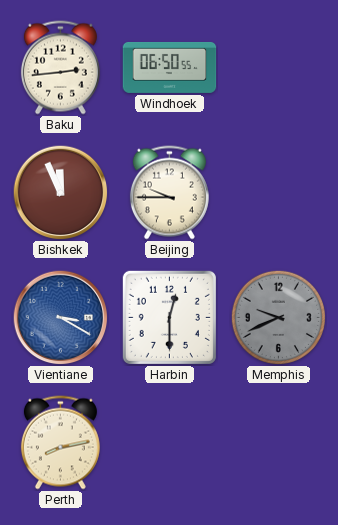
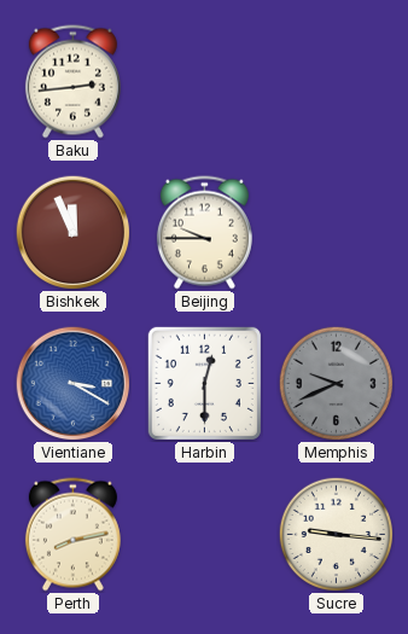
Windhoek: 06:50 -> none (170, 67)
Sucre: none -> 9:16 (336, 534)
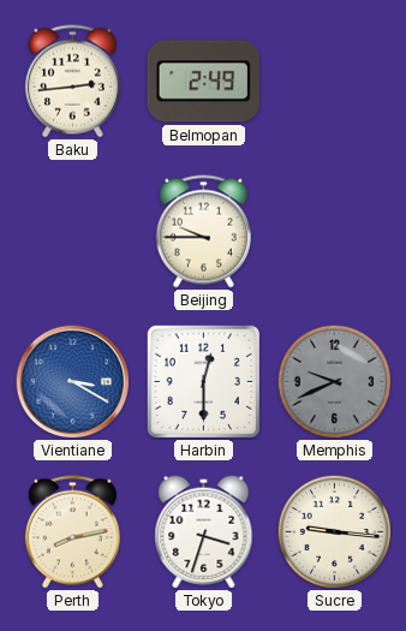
Belmopan: none -> 2:49 (204, 82)
Bishkek: 11:56 -> none (72, 232)
Tokyo: none -> 3:33 (204, 532)
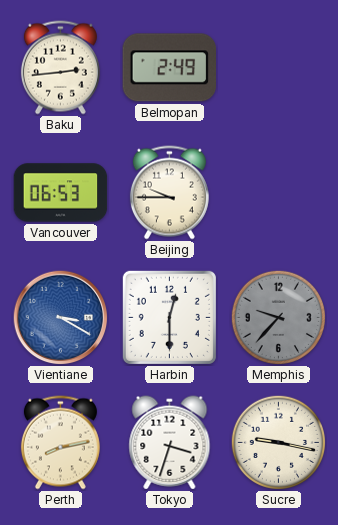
Vancouver: none -> 06:53 (61, 193)
Memphis: 9:41 -> 9:37 (278, 317)
Sucre: 9:16 -> 9:17 (278, 442)
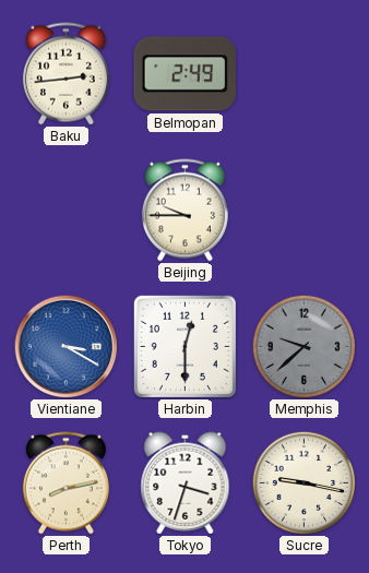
Vancouver: 06:53 -> none (61, 193)
Memphis: 9:37 -> 9:38 (303, 346)
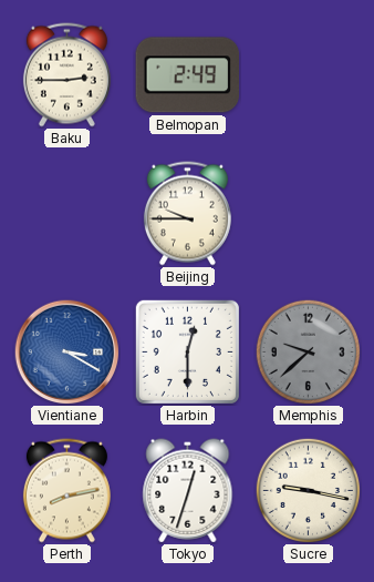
Baku: 2:44 -> 2:45 (66, 75)
Tokyo: 3:33 -> 12:33 (188, 491)
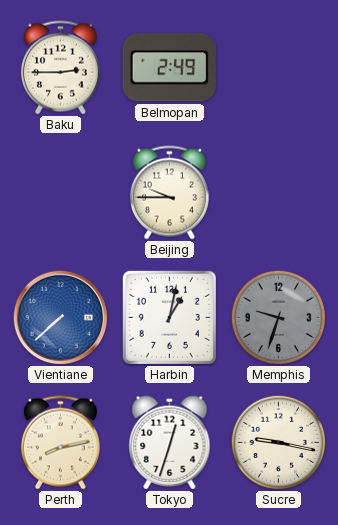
Vientiane: 3:20 -> 7:38 (60, 317)
Harbin: 12:30 -> 1:02 (169, 317)
Memphis: 9:38 -> 9:33 (278, 317)
